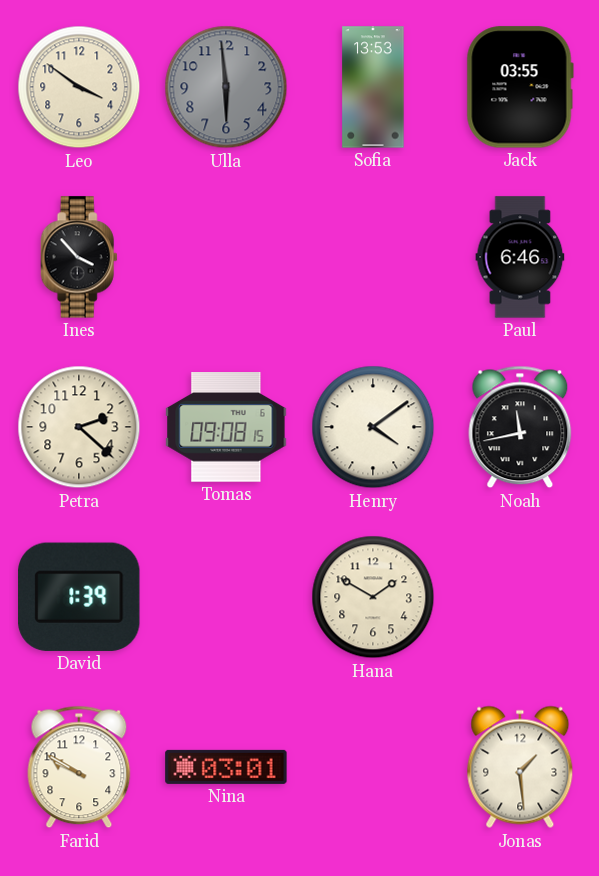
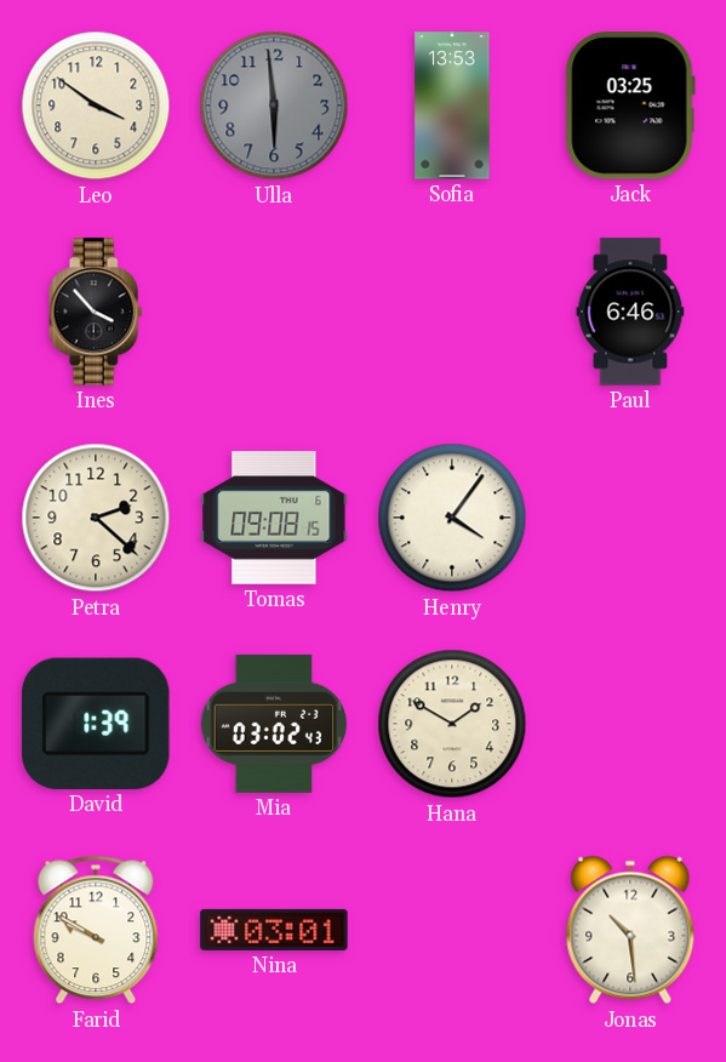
Jack: 03:55 -> 03:25 (630, 105)
Henry: 4:09 -> 4:06 (452, 518)
Noah: 11:43 -> none (520, 427)
Mia: none -> 03:02 (274, 724)
Jonas: 1:29 -> 10:29 (630, 930)
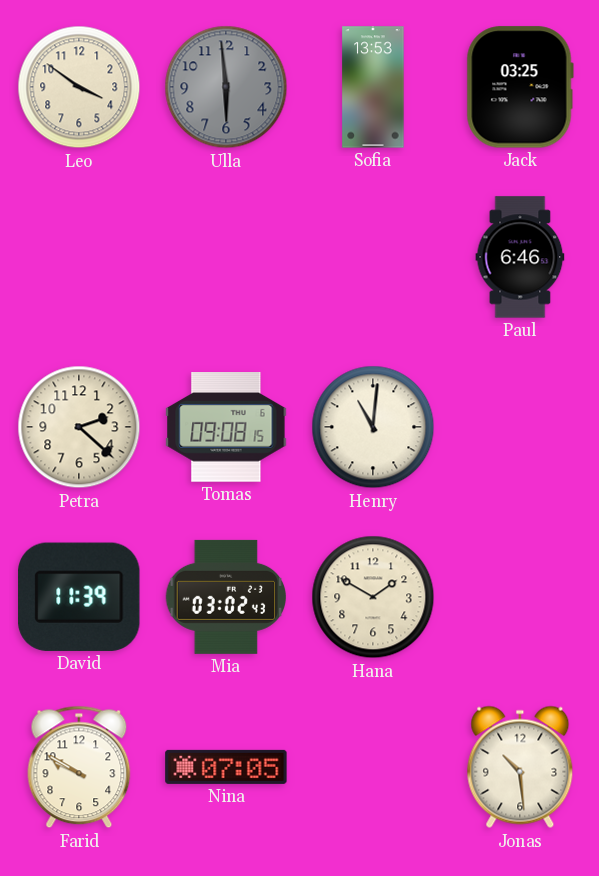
Ines: 3:53 -> none (96, 312)
Henry: 4:06 -> 11:01 (373, 427)
David: 1:39 -> 11:39 (79, 597)
Nina: 03:01 -> 07:05 (226, 767)
